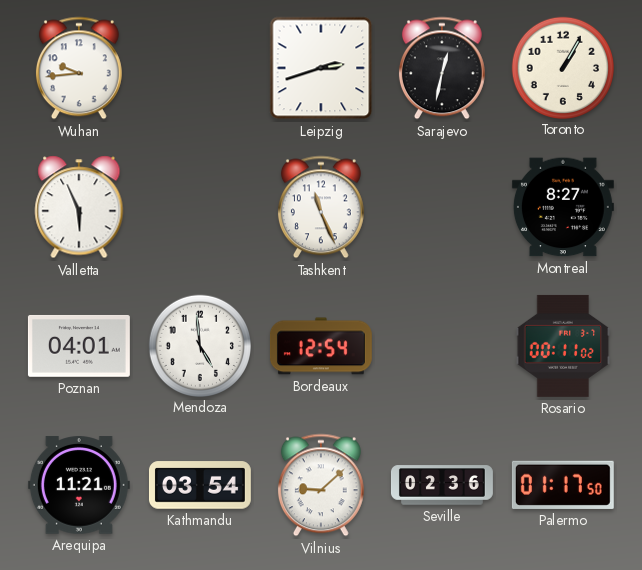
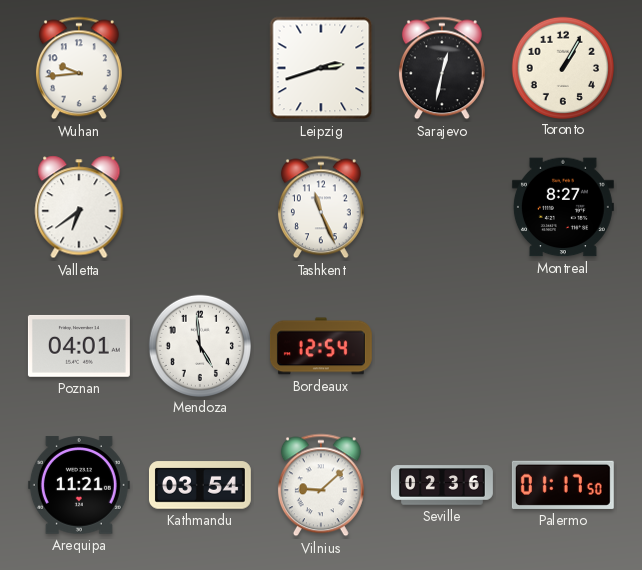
Valletta: 5:56 -> 6:39 (79, 207)
Rosario: 00:11 -> none (563, 346)
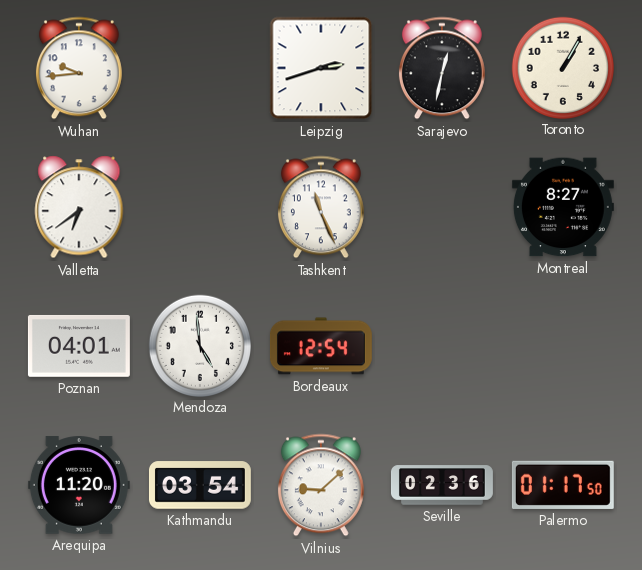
Arequipa: 11:21 -> 11:20 (79, 485)
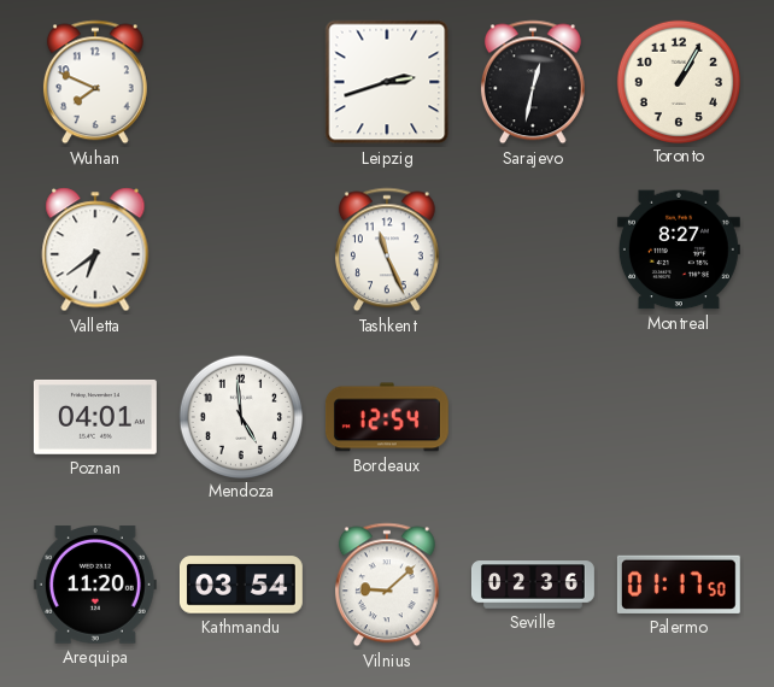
Wuhan: 9:44 -> 7:49 (95, 82)
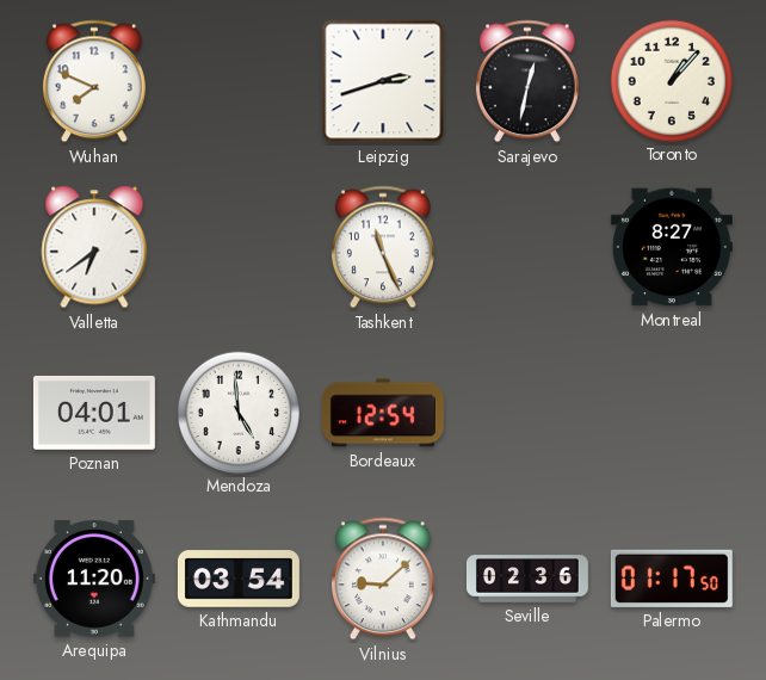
Toronto: 1:05 -> 1:07 (671, 80)
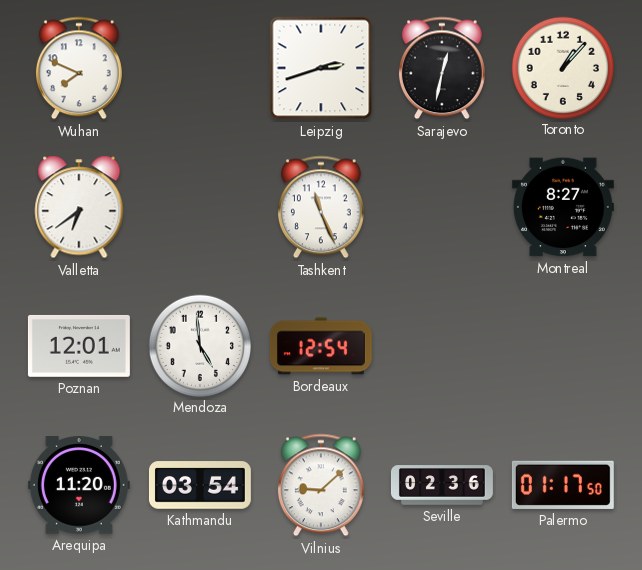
Poznan: 04:01 -> 12:01 (79, 346)
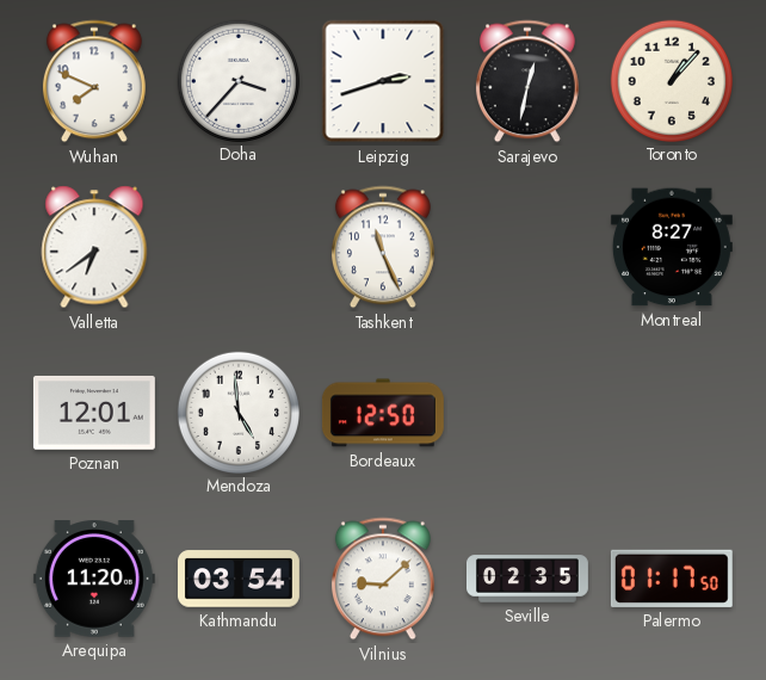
Doha: none -> 3:37 (237, 80)
Bordeaux: 12:54 -> 12:50 (383, 413)
Seville: 02:36 -> 02:35 (527, 579)
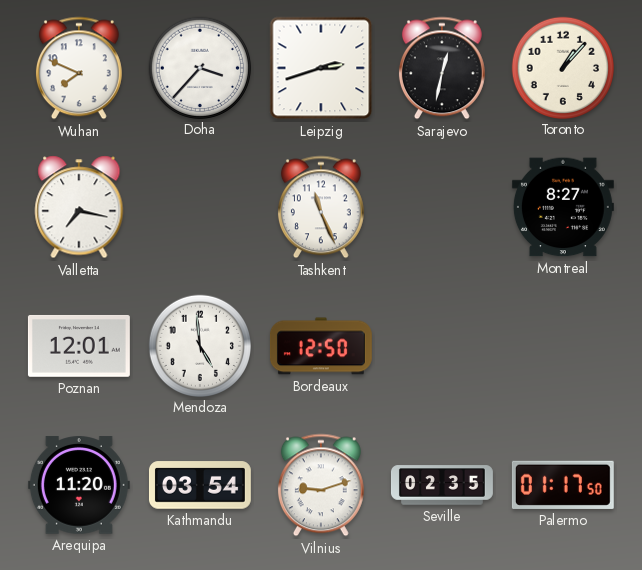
Valletta: 6:39 -> 7:17 (79, 207)
Vilnius: 9:08 -> 9:12 (321, 485)
